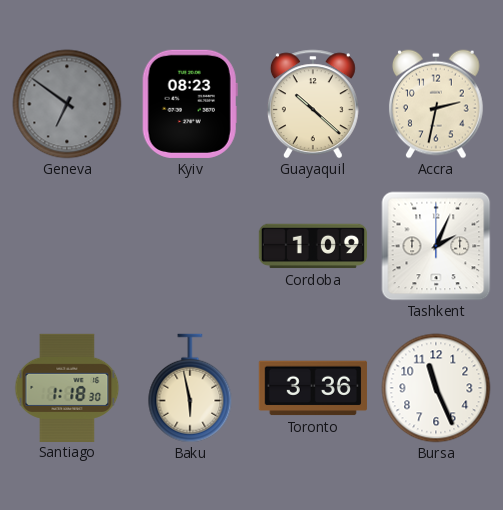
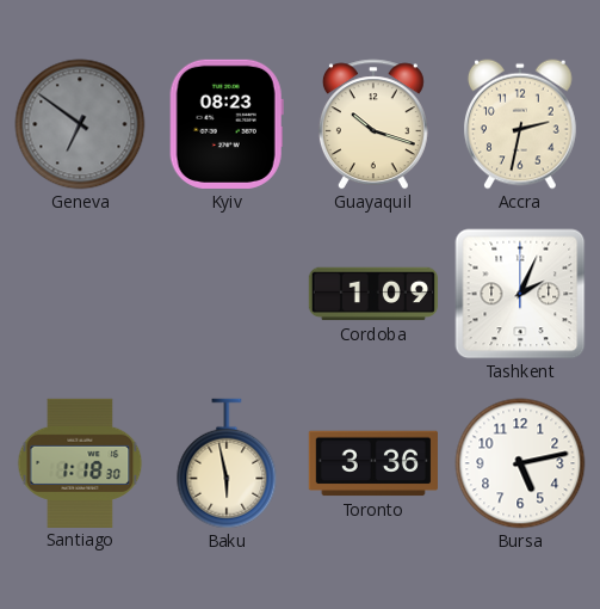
Guayaquil: 10:22 -> 10:18 (373, 124)
Bursa: 11:26 -> 5:13 (520, 463)
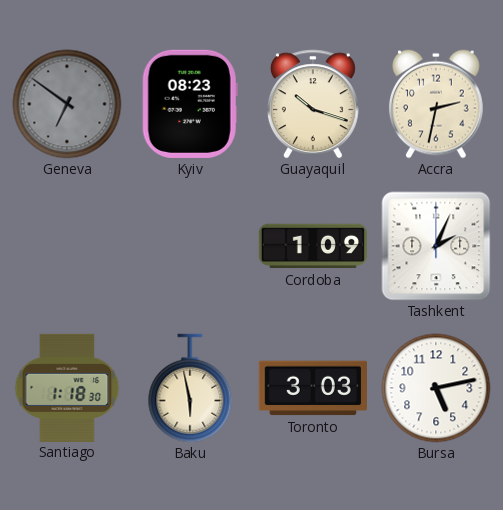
Toronto: 3:36 -> 3:03 (313, 388)
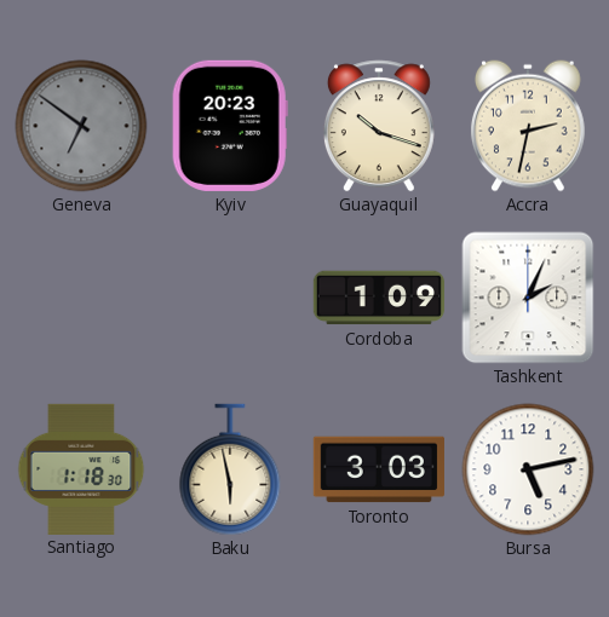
Kyiv: 08:23 -> 20:23 (230, 126)
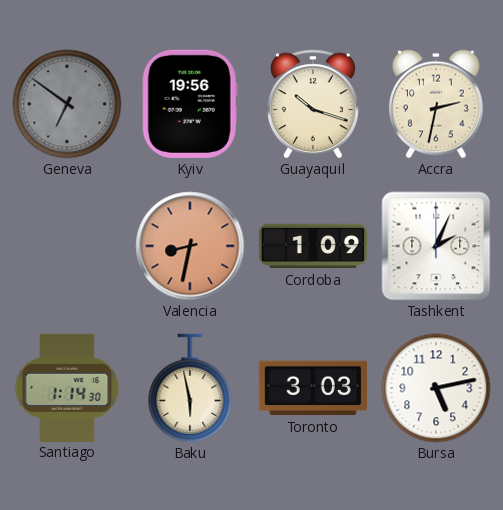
Kyiv: 20:23 -> 19:56 (190, 104)
Valencia: none -> 8:32 (190, 246)
Santiago: 1:18 -> 1:14 (67, 387)
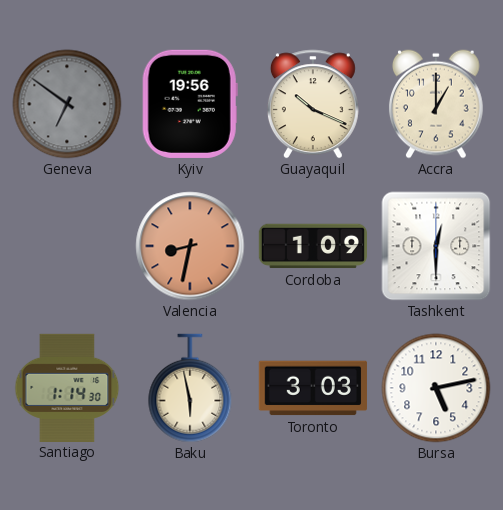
Guayaquil: 10:18 -> 10:19 (313, 104)
Accra: 2:32 -> 1:00 (436, 104)
Tashkent: 2:04 -> 12:30 (436, 246)
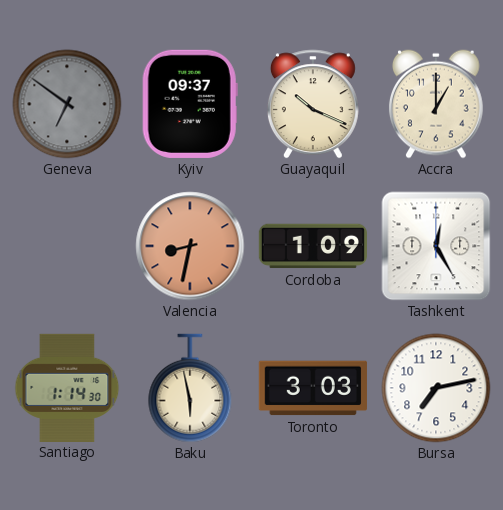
Kyiv: 19:56 -> 09:37 (190, 104)
Tashkent: 12:30 -> 12:25 (436, 246)
Bursa: 5:13 -> 7:13 (436, 388)
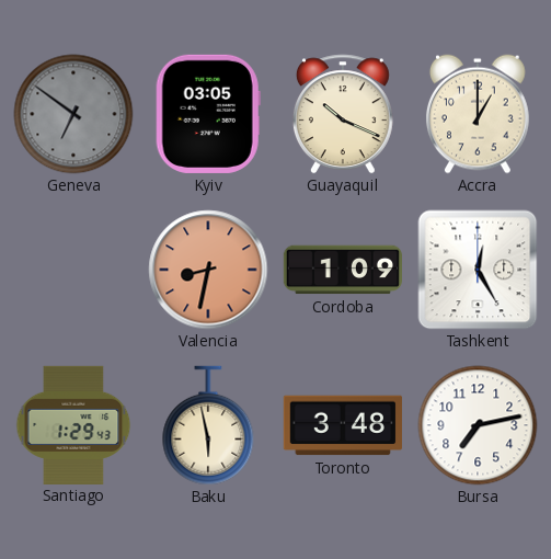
Kyiv: 09:37 -> 03:05 (208, 114)
Santiago: 1:14 -> 1:29 (73, 424)
Toronto: 3:03 -> 3:48 (343, 425)
